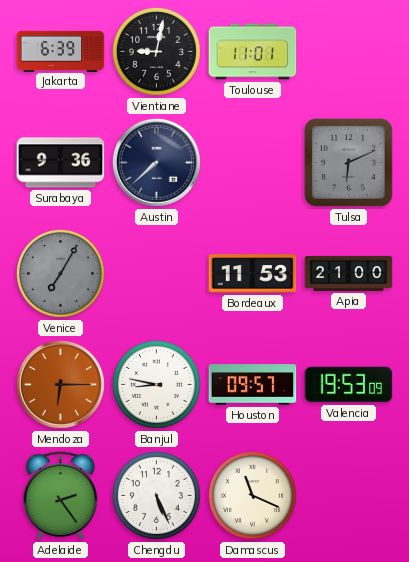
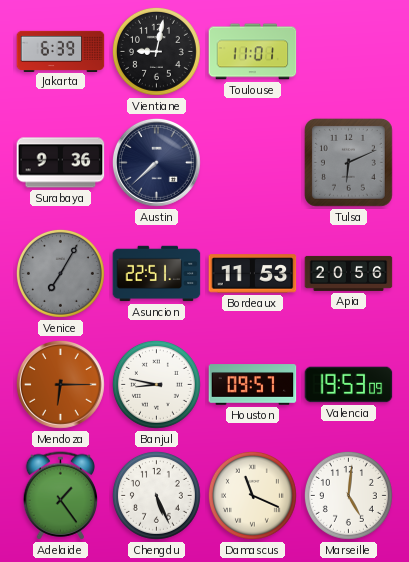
Asuncion: none -> 22:51 (157, 274)
Apia: 21:00 -> 20:56 (349, 273)
Adelaide: 2:24 -> 1:24 (61, 496)
Marseille: none -> 5:01 (348, 495)
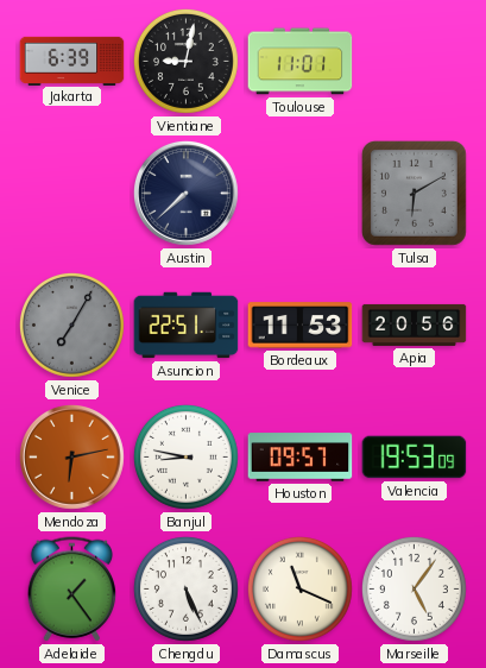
Surabaya: 9:36 -> none (61, 163)
Tulsa: 6:11 -> 6:10 (414, 193)
Mendoza: 6:15 -> 6:13 (71, 456)
Marseille: 5:01 -> 5:06 (414, 588)
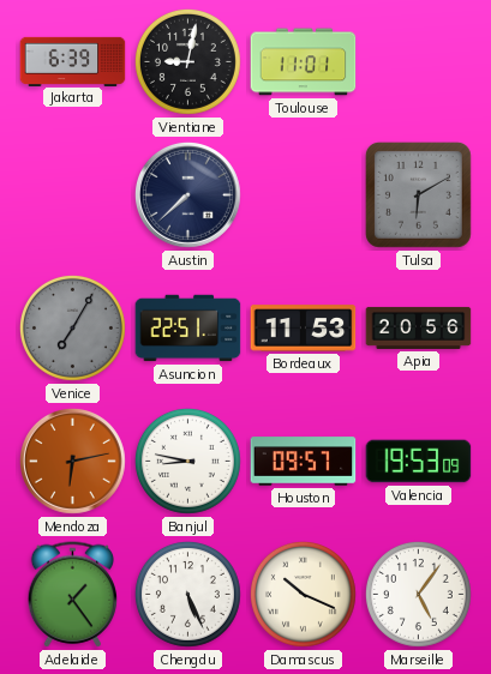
Damascus: 11:19 -> 10:19 (303, 594)
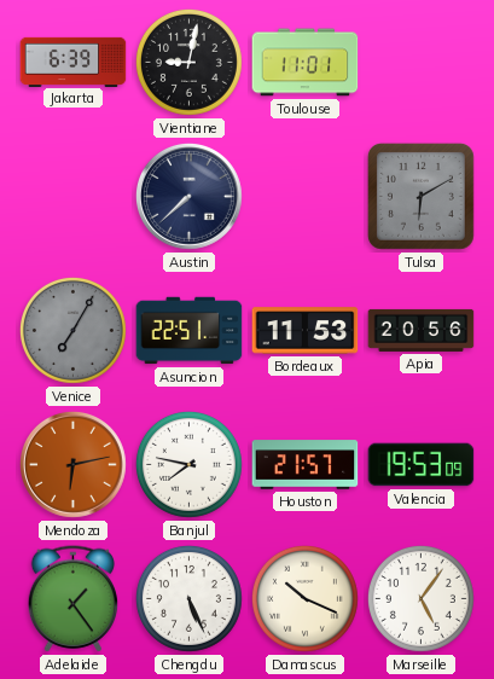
Banjul: 8:47 -> 7:47 (188, 464)
Houston: 09:57 -> 21:57 (306, 465)
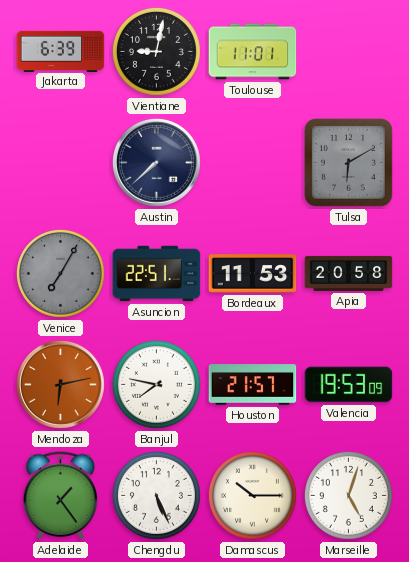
Apia: 20:56 -> 20:58 (349, 273)
Damascus: 10:19 -> 10:15 (252, 495)
Marseille: 5:06 -> 5:03 (348, 495)
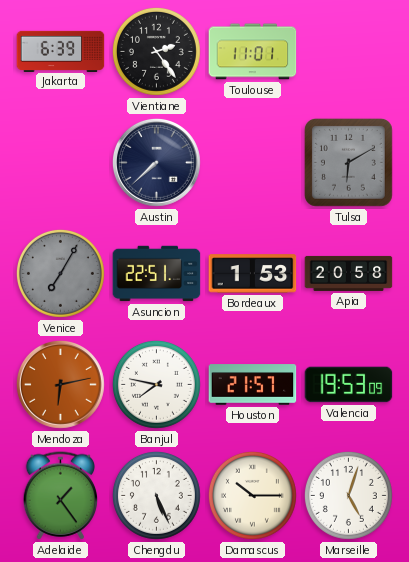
Vientiane: 9:02 -> 2:24 (156, 51)
Bordeaux: 11:53 -> 1:53 (253, 274)
